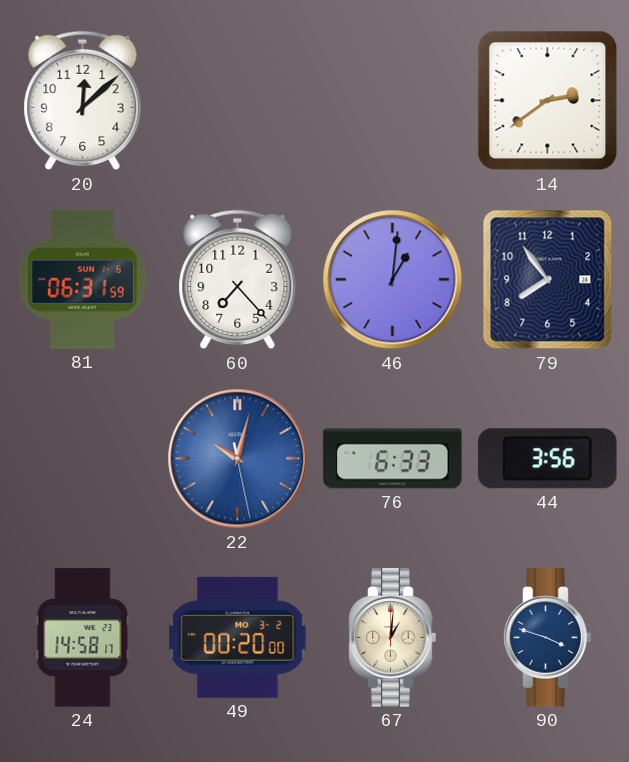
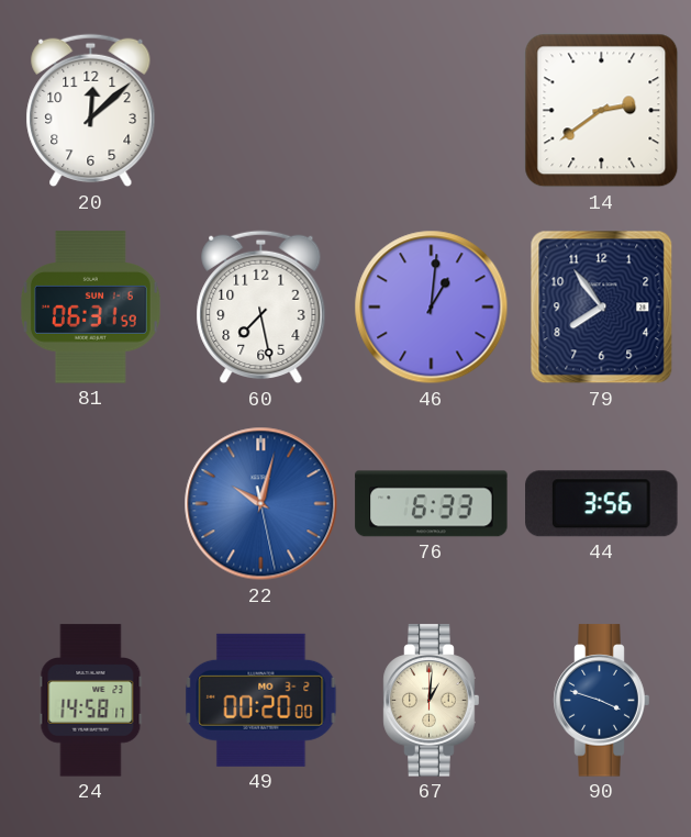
60: 7:23 -> 7:28 (261, 308)
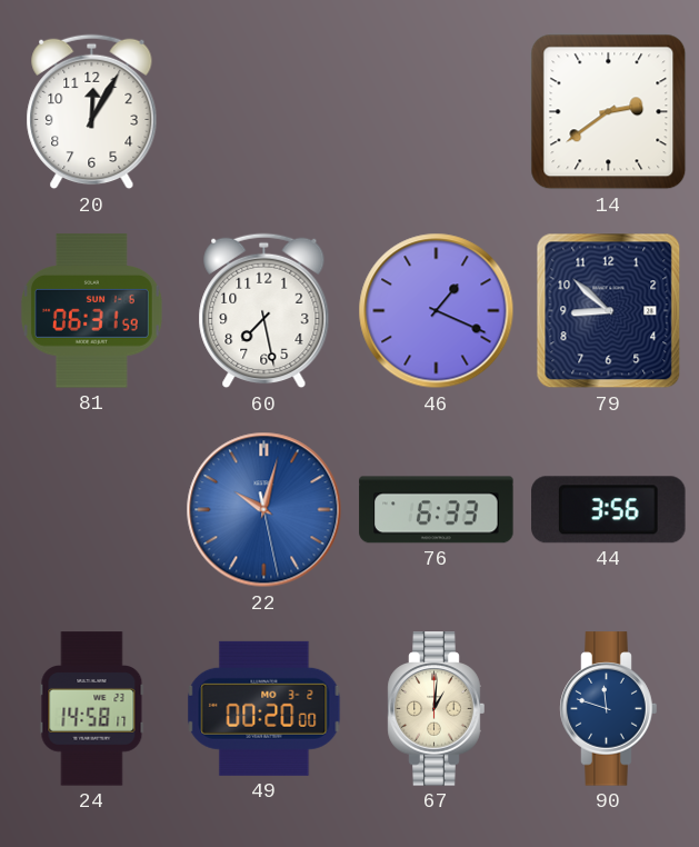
20: 12:08 -> 12:05 (92, 112)
46: 1:01 -> 1:19 (437, 311)
79: 7:54 -> 8:52 (609, 311)
90: 3:48 -> 11:48 (609, 709)
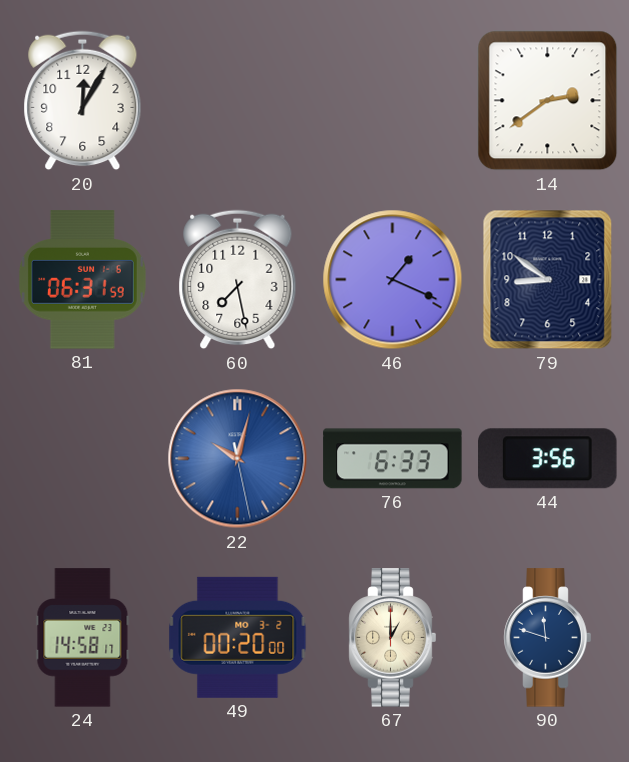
79: 8:52 -> 8:51 (548, 280)
67: 1:01 -> 1:00 (393, 638)
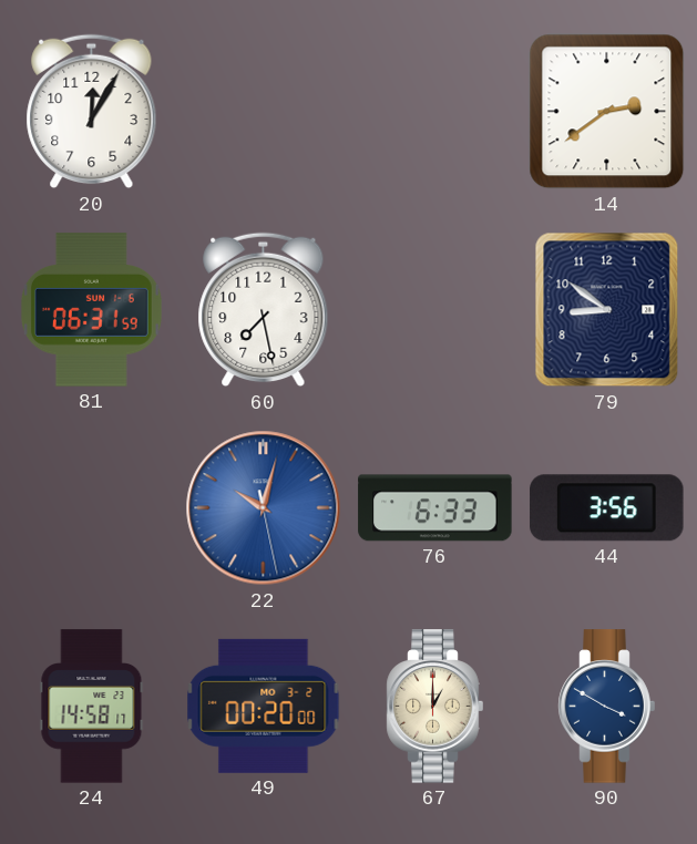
46: 1:19 -> none (393, 280)
90: 11:48 -> 3:50 (607, 707)
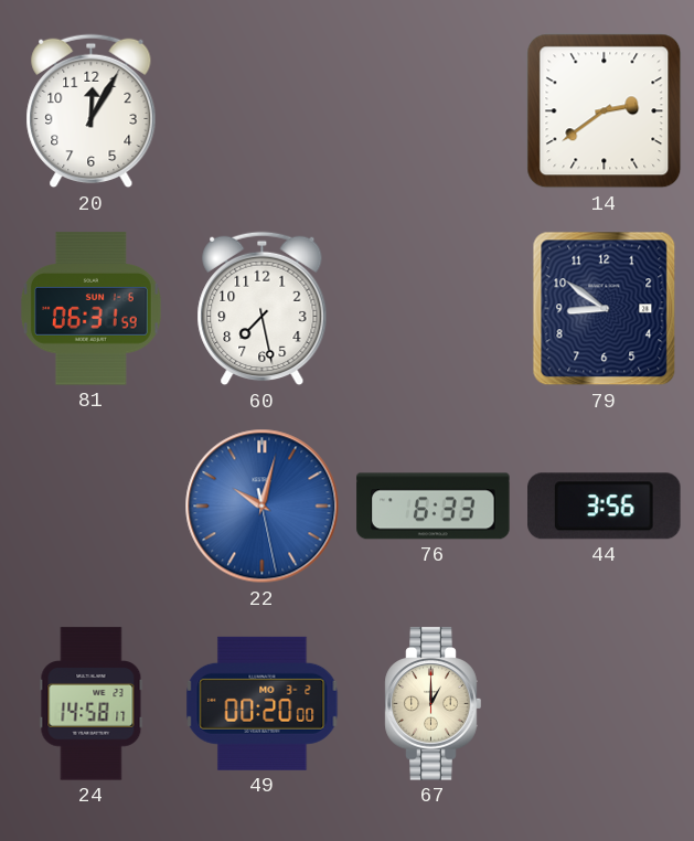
90: 3:50 -> none (607, 707)
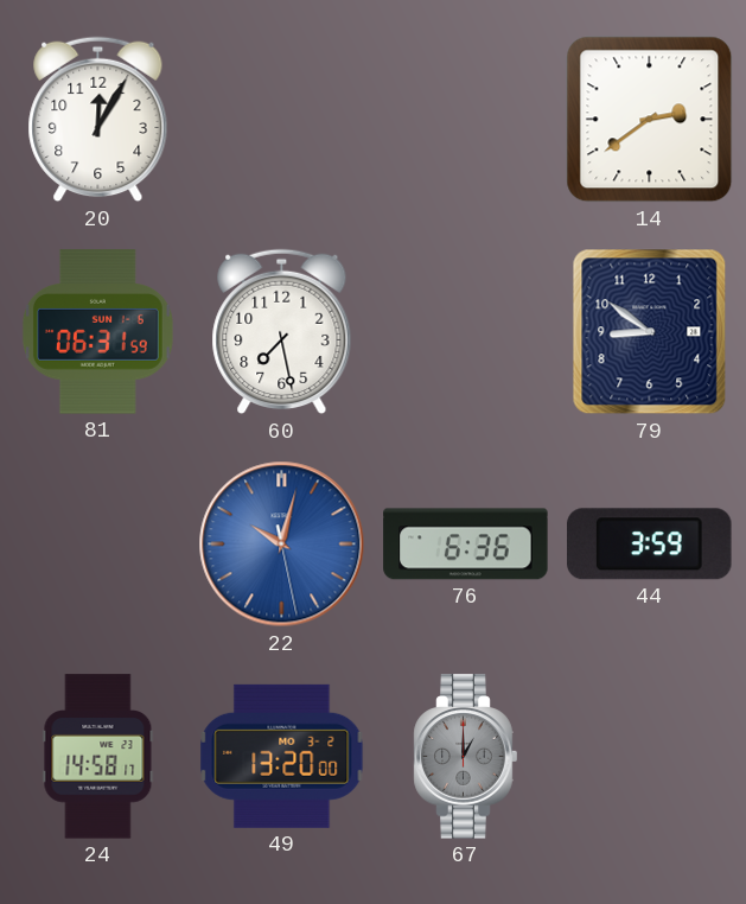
76: 6:33 -> 6:36 (466, 545)
44: 3:56 -> 3:59 (650, 545)
49: 00:20 -> 13:20 (282, 756)
67 dial: cream -> grey (466, 757)
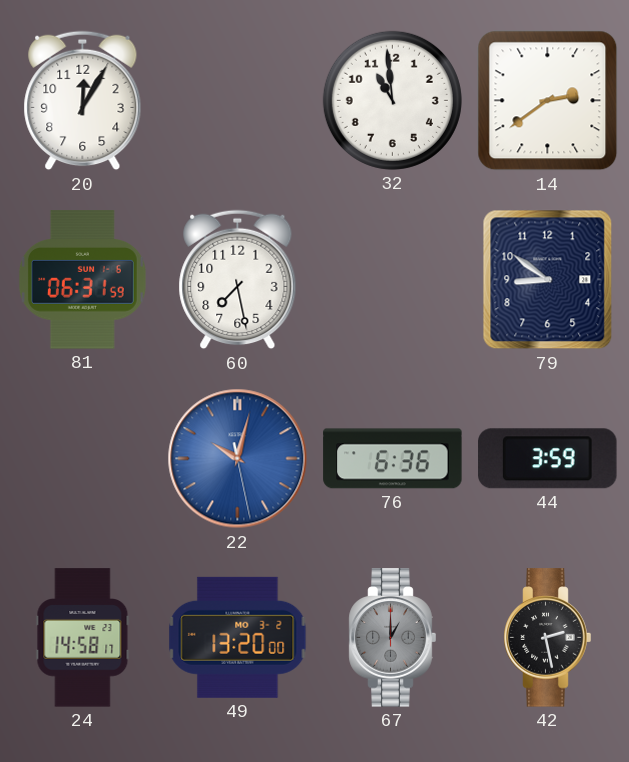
32: none -> 10:59 (392, 100)
42: none -> 2:28 (548, 638)
